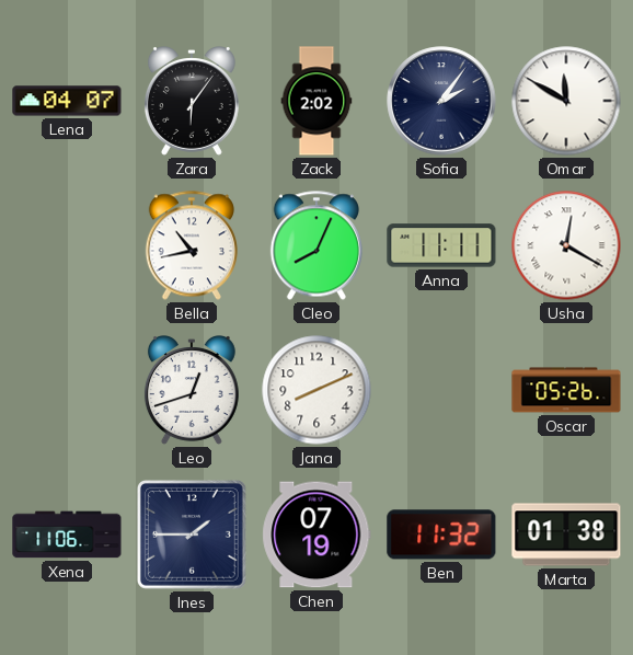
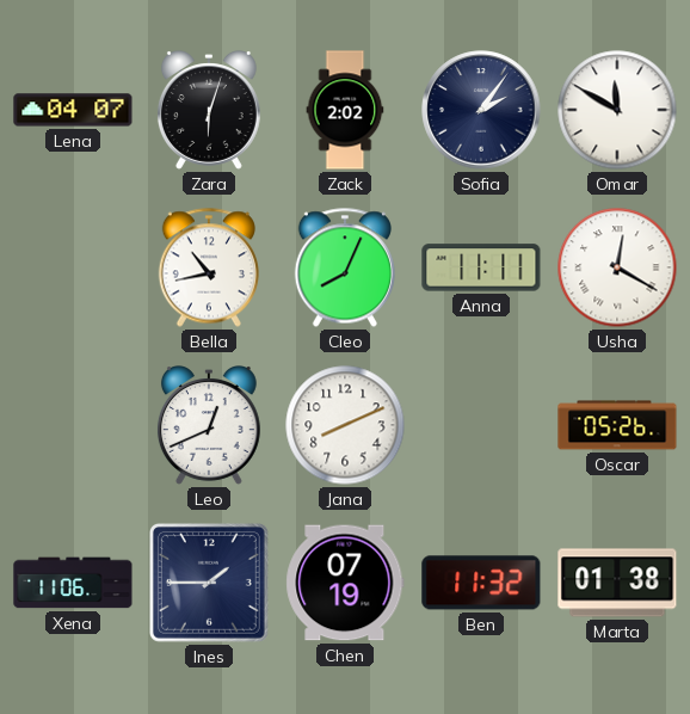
Zara: 6:06 -> 6:03 (209, 111)
Leo: 12:42 -> 12:41 (209, 426)
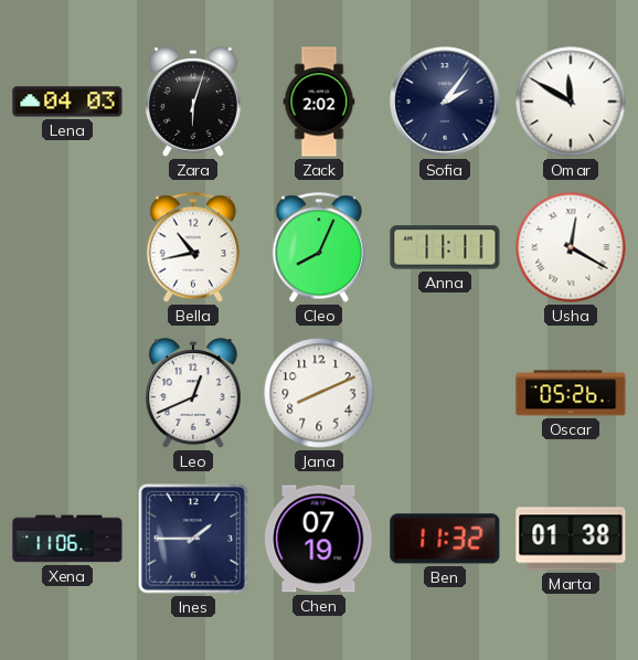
Lena: 04:07 -> 04:03 (67, 102)
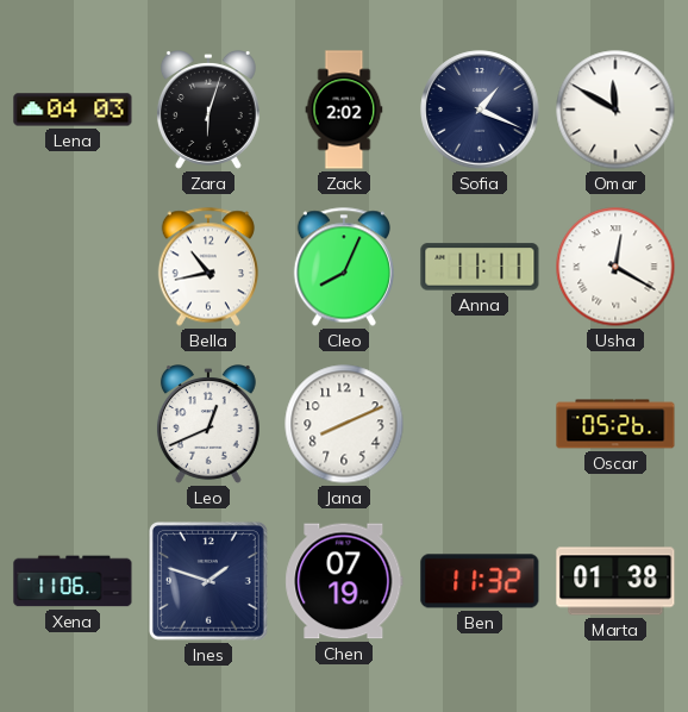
Sofia: 2:06 -> 1:19 (480, 110)
Ines: 1:45 -> 1:48 (208, 581)
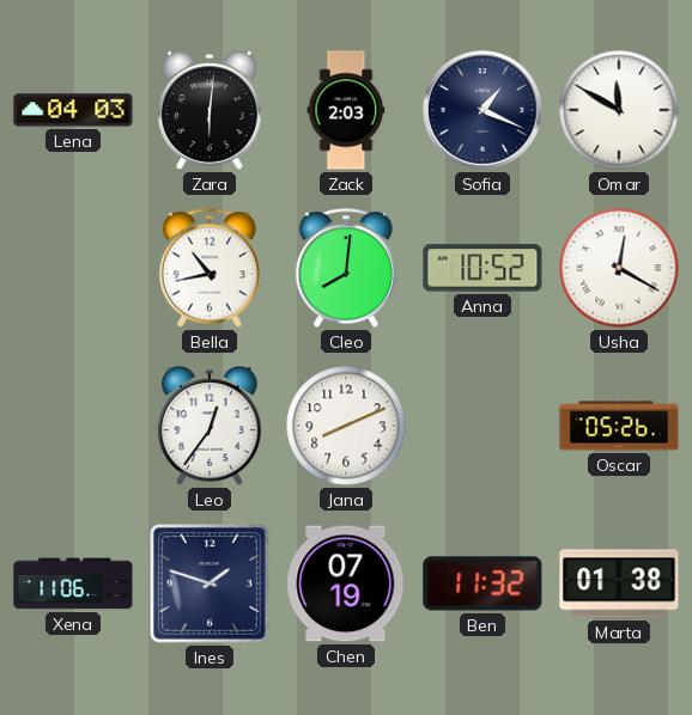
Zara: 6:03 -> 6:01 (210, 111)
Zack: 2:02 -> 2:03 (346, 110)
Cleo: 8:04 -> 8:01 (346, 268)
Anna: 11:11 -> 10:52 (482, 268)
Leo: 12:41 -> 12:36 (210, 427)
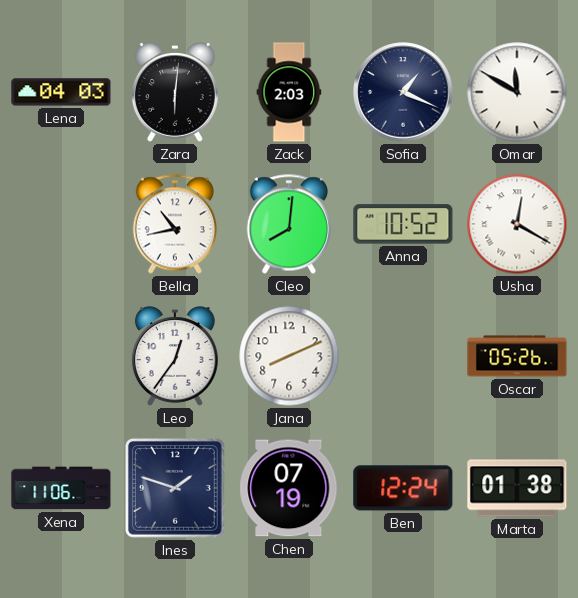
Ben: 11:32 -> 12:24 (403, 488)
